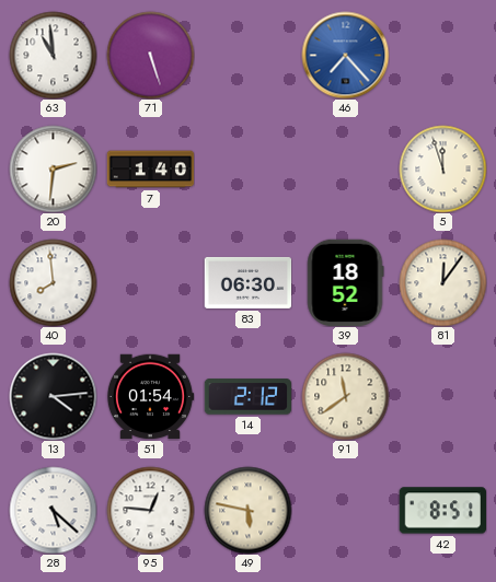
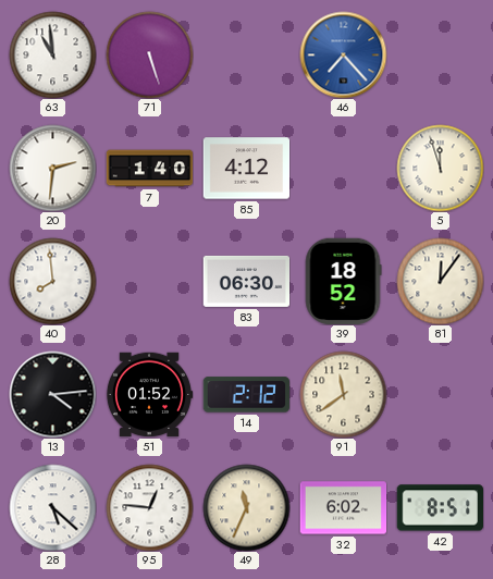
85: none -> 4:12 (246, 169)
51: 01:54 -> 01:52 (149, 395)
49: 5:47 -> 11:34 (246, 507)
32: none -> 6:02 (343, 508)
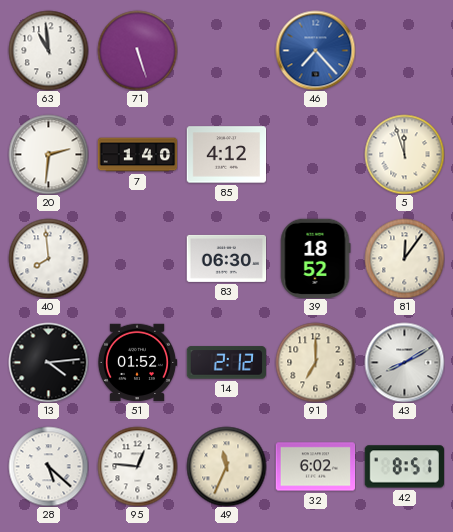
91: 11:39 -> 7:00 (315, 362)
43: none -> 8:10 (404, 362)
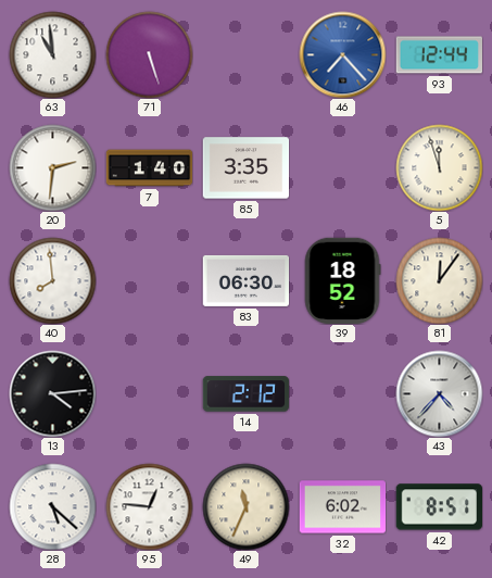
93: none -> 12:44 (439, 55)
85: 4:12 -> 3:35 (245, 168)
51: 01:52 -> none (137, 363)
91: 7:00 -> none (315, 362)
43: 8:10 -> 4:37 (439, 393)
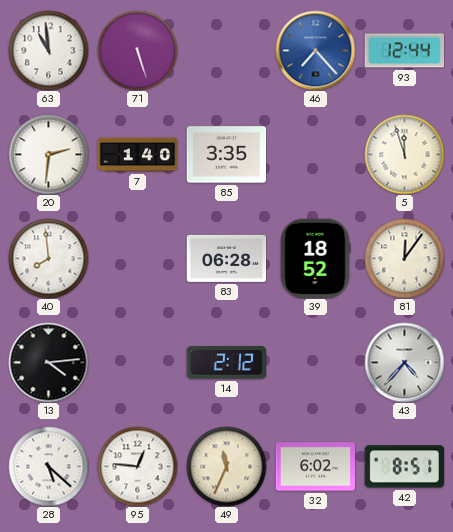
83: 06:30 -> 06:28 (226, 258)
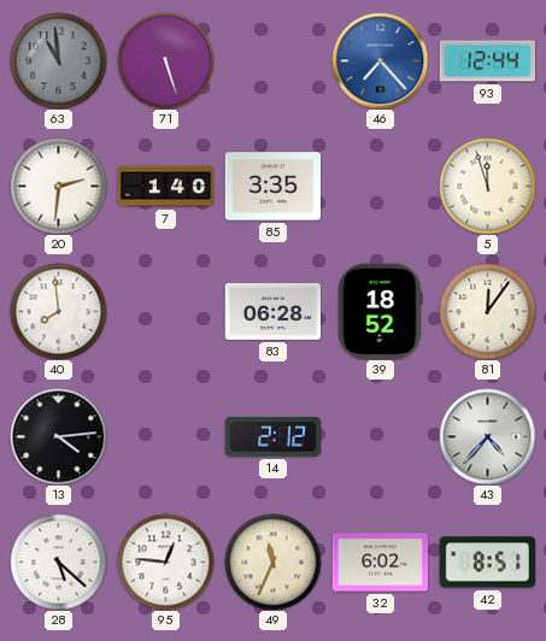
63 dial: white -> grey (58, 60)
